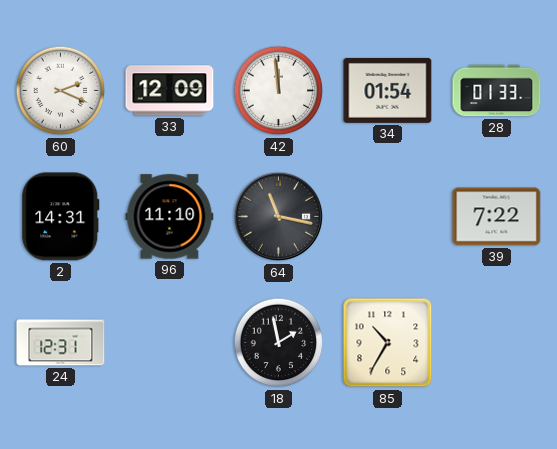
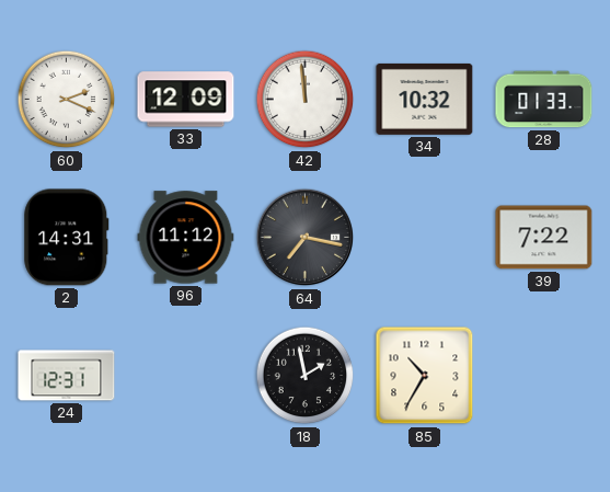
34: 01:54 -> 10:32 (425, 99)
96: 11:10 -> 11:12 (186, 238)
64: 11:17 -> 7:17 (306, 238)
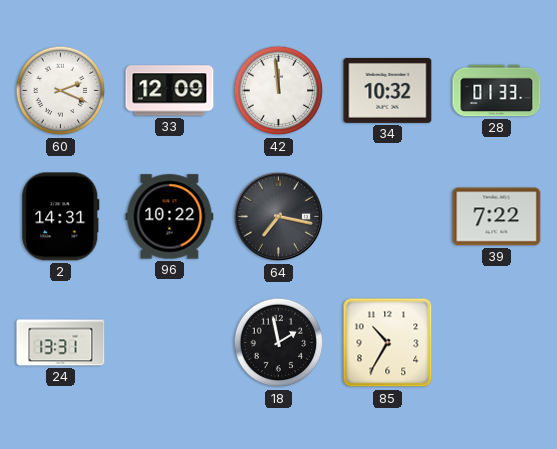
96: 11:12 -> 10:22 (170, 217)
24: 12:31 -> 13:31 (61, 343)
